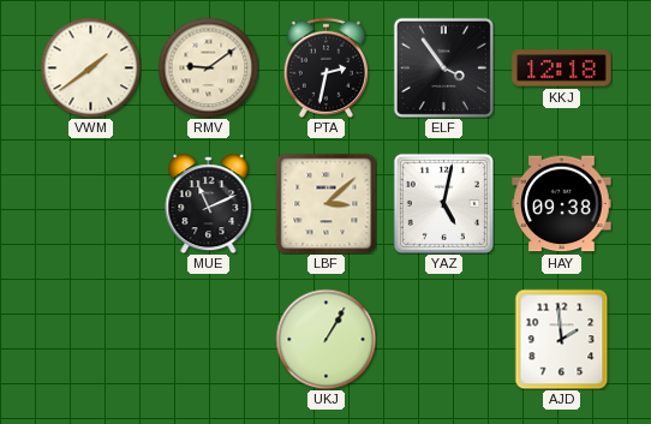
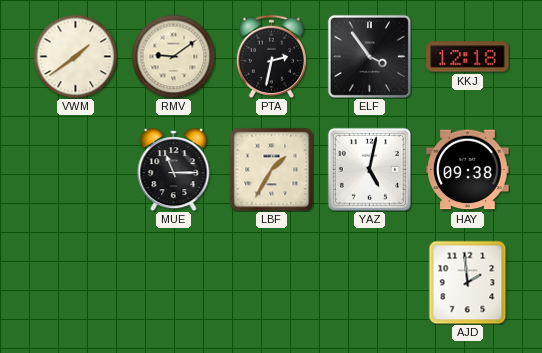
MUE: 11:11 -> 11:15 (174, 170)
LBF: 3:08 -> 1:35 (271, 169)
UKJ: 1:05 -> none (325, 339)
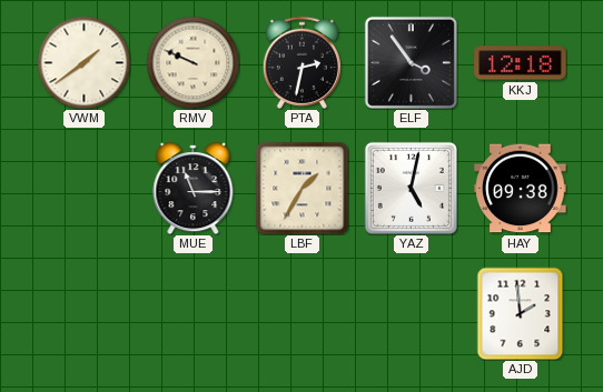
RMV: 9:09 -> 9:49 (192, 62)
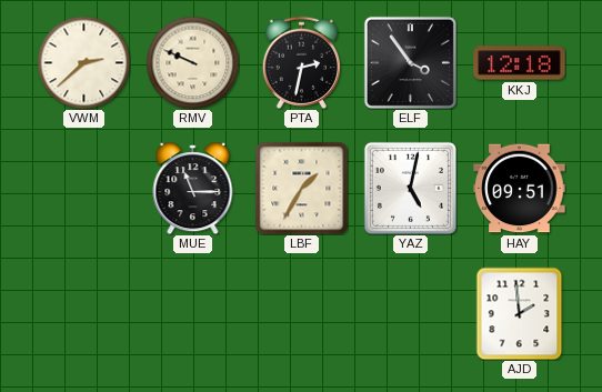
VWM: 1:39 -> 2:38 (83, 62)
HAY: 09:38 -> 09:51 (520, 189)
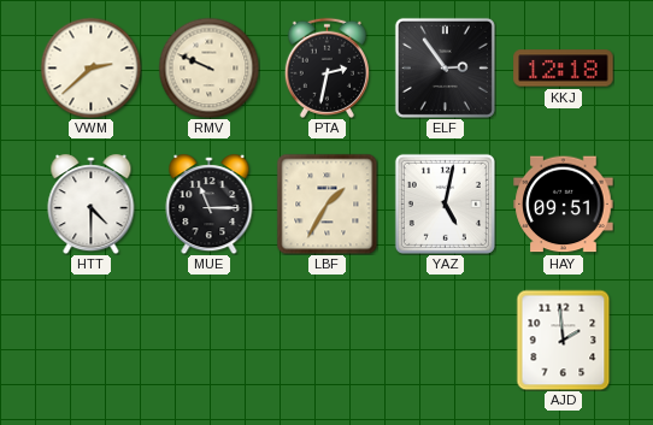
ELF: 3:54 -> 2:54 (445, 67)
HTT: none -> 4:30 (92, 205)
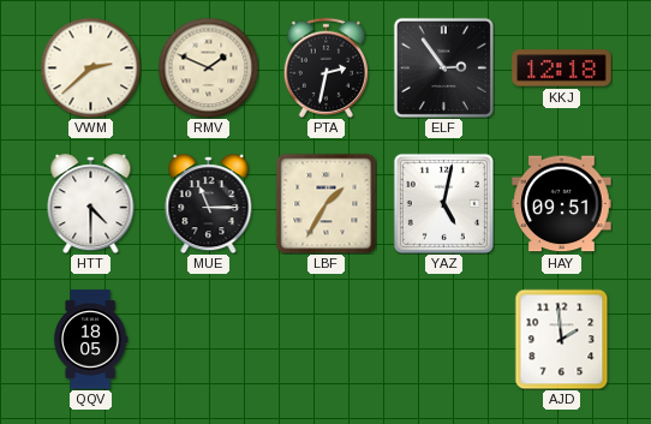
RMV: 9:49 -> 1:49 (208, 67)
QQV: none -> 18:05 (90, 340)
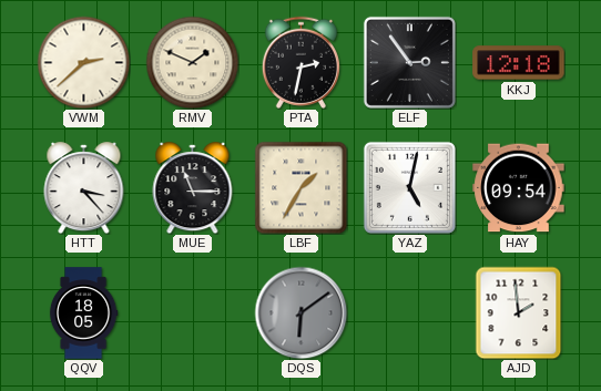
HTT: 4:30 -> 3:23 (84, 188)
HAY: 09:51 -> 09:54 (519, 188)
DQS: none -> 6:09 (300, 312)
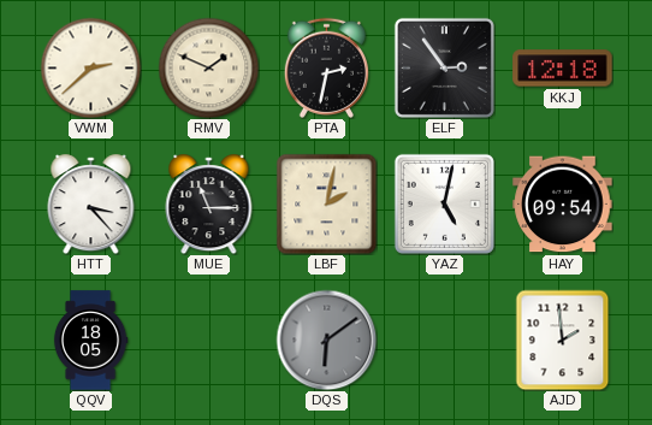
LBF: 1:35 -> 2:02 (326, 203)
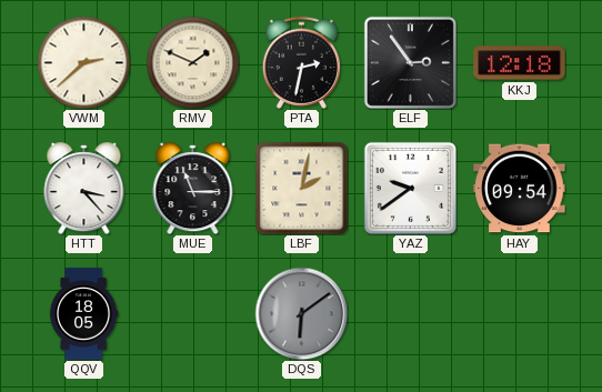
YAZ: 5:02 -> 9:39 (410, 188)
AJD: 1:59 -> none (563, 340)
